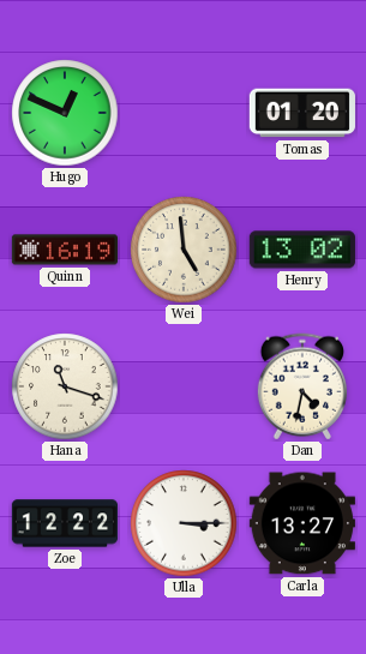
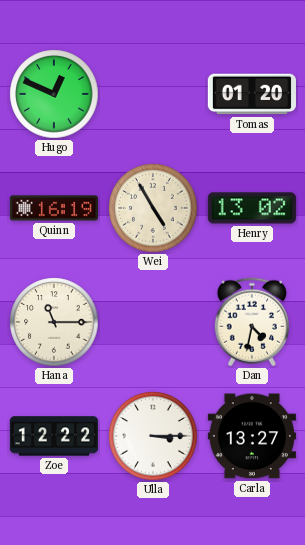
Wei: 4:59 -> 4:55 (153, 208)
Hana: 11:18 -> 11:15 (54, 322)
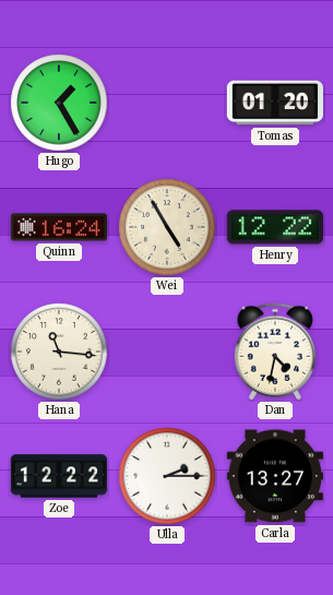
Hugo: 12:49 -> 1:25 (59, 103)
Quinn: 16:19 -> 16:24 (58, 227)
Henry: 13:02 -> 12:22 (275, 227)
Hana: 11:15 -> 11:16 (59, 352)
Ulla: 3:15 -> 2:15 (167, 476)
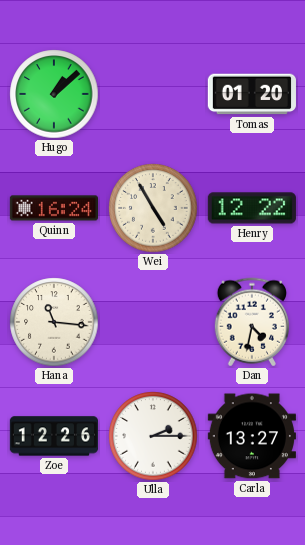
Hugo: 1:25 -> 1:08 (54, 94)
Zoe: 12:22 -> 12:26 (53, 436)
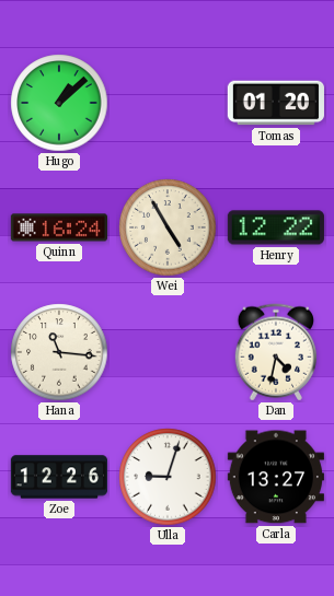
Ulla: 2:15 -> 9:03 (168, 477)
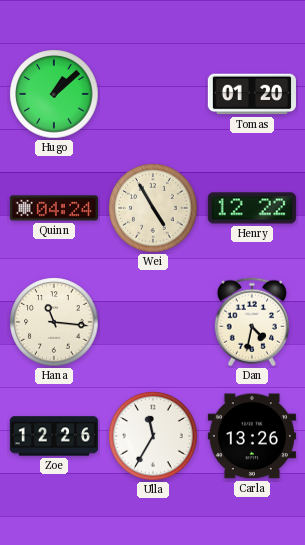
Quinn: 16:24 -> 04:24 (53, 208)
Ulla: 9:03 -> 11:35 (153, 436)
Carla: 13:27 -> 13:26 (252, 436)
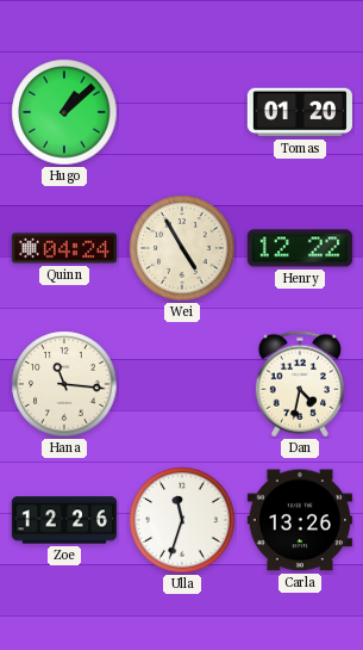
Ulla: 11:35 -> 11:33 (182, 520)
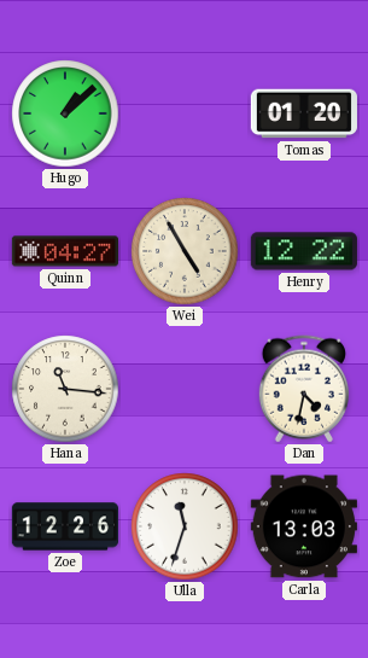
Quinn: 04:24 -> 04:27 (64, 251)
Carla: 13:26 -> 13:03 (304, 526)
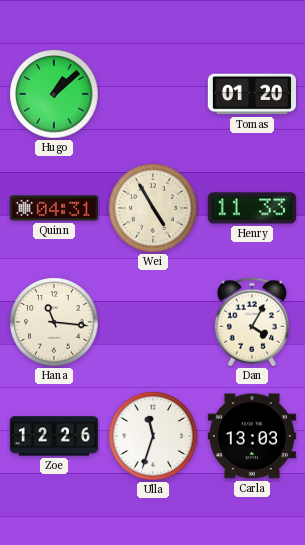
Quinn: 04:27 -> 04:31 (53, 208)
Henry: 12:22 -> 11:33 (252, 208)
Dan: 4:32 -> 4:05 (252, 322)
